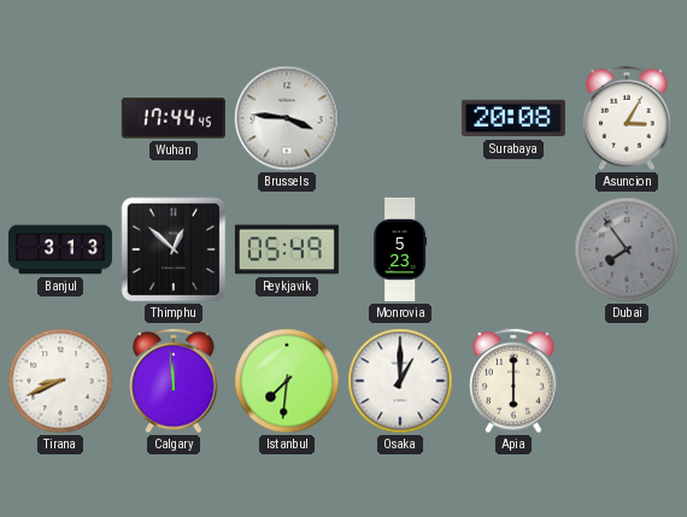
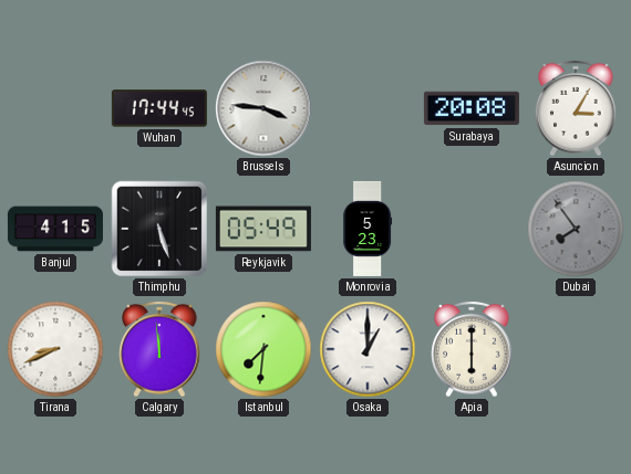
Banjul: 3:13 -> 4:15 (55, 229)
Thimphu: 12:52 -> 5:27 (159, 229)
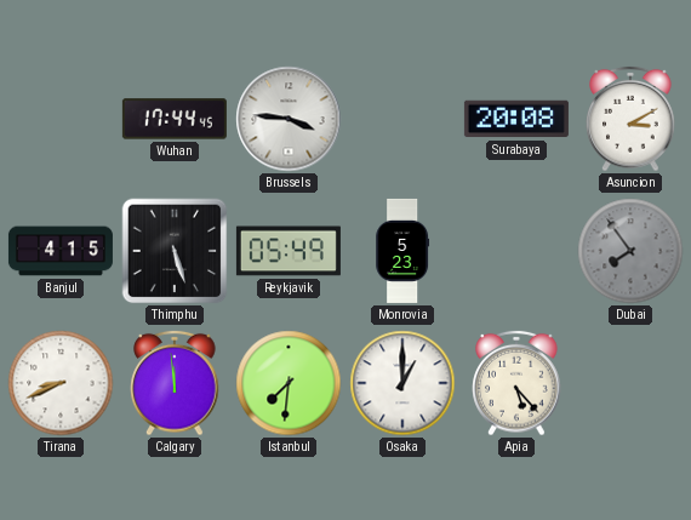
Asuncion: 3:05 -> 3:10 (630, 119)
Apia: 6:00 -> 5:23 (516, 383)
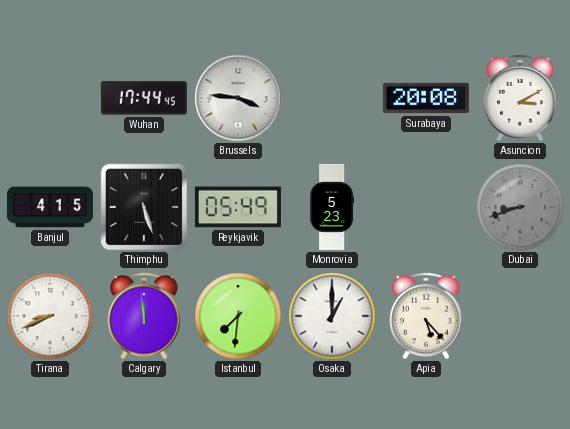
Dubai: 7:54 -> 8:42 (520, 207)
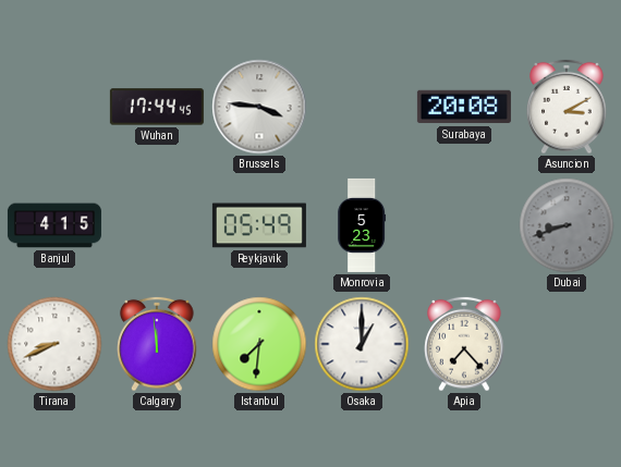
Thimphu: 5:27 -> none (144, 207)
Apia: 5:23 -> 7:23 (464, 344)
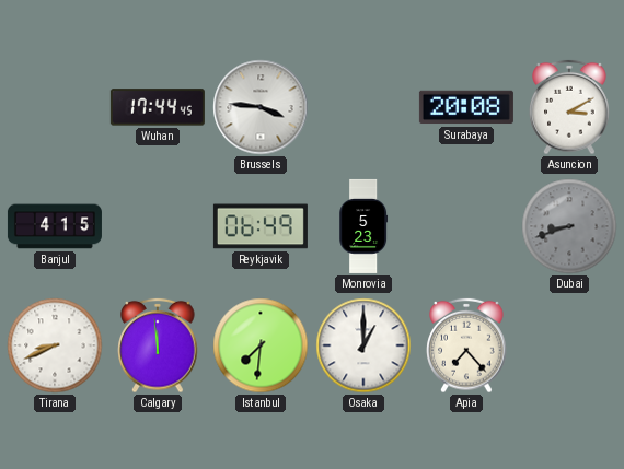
Reykjavik: 05:49 -> 06:49 (261, 226)
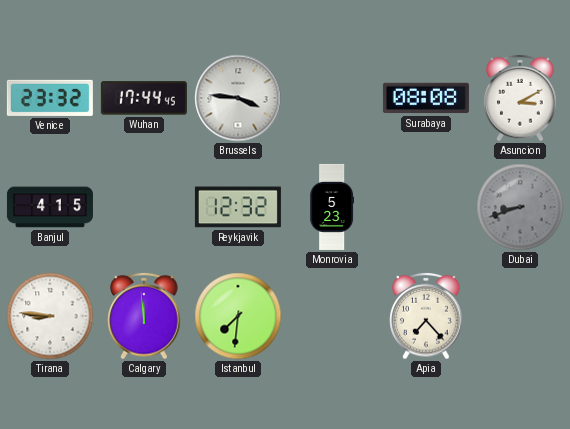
Venice: none -> 23:32 (50, 98)
Surabaya: 20:08 -> 08:08 (426, 98)
Reykjavik: 06:49 -> 12:32 (238, 207)
Tirana: 8:41 -> 8:46 (50, 316)
Osaka: 1:00 -> none (363, 345)
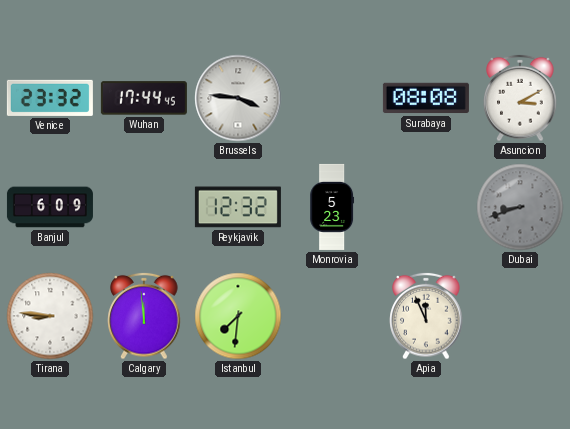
Banjul: 4:15 -> 6:09 (50, 207)
Apia: 7:23 -> 11:56 (426, 316)
